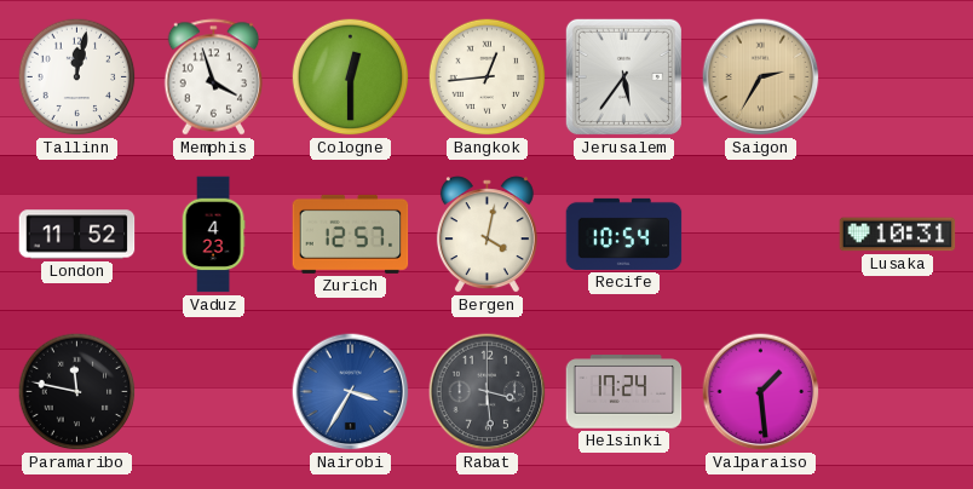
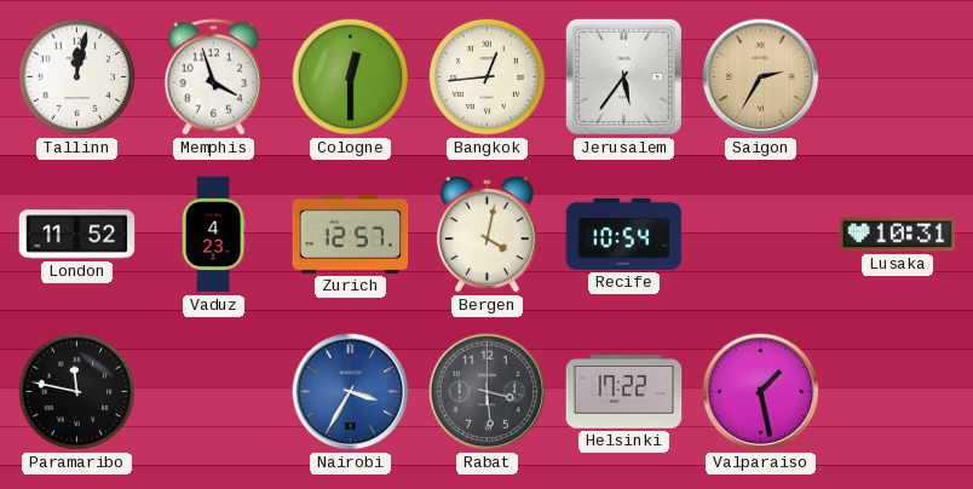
Helsinki: 17:24 -> 17:22 (624, 392)
Valparaiso: 1:29 -> 1:28 (761, 392)
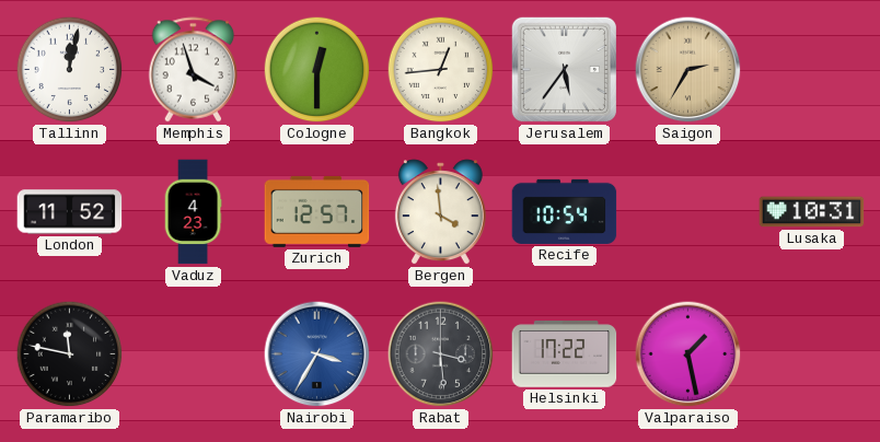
Bergen: 4:02 -> 3:59 (440, 212)
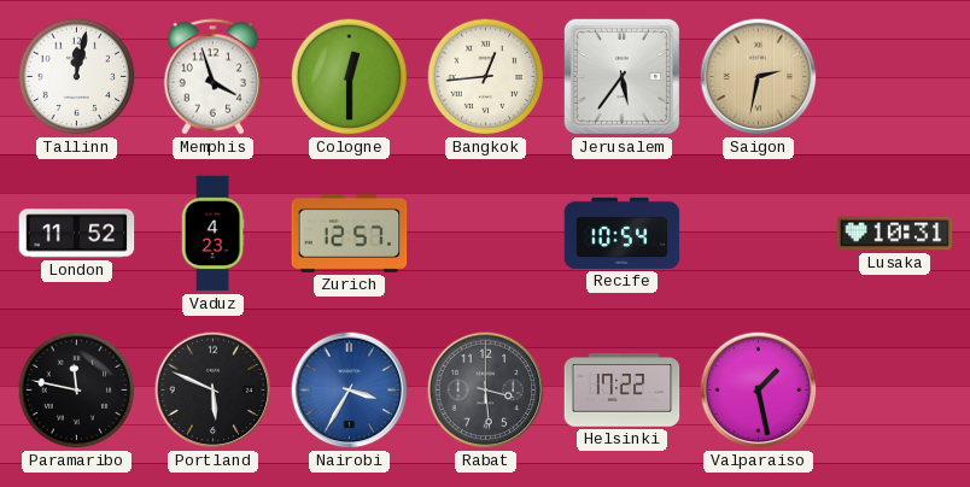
Saigon: 2:35 -> 2:32 (759, 77)
Bergen: 3:59 -> none (440, 212)
Portland: none -> 5:49 (214, 391)
